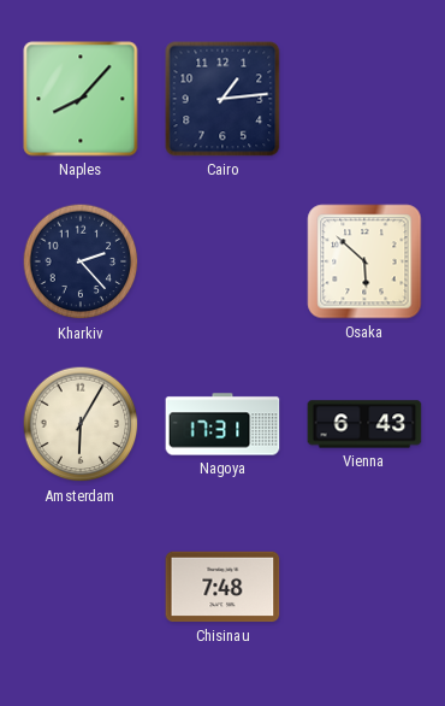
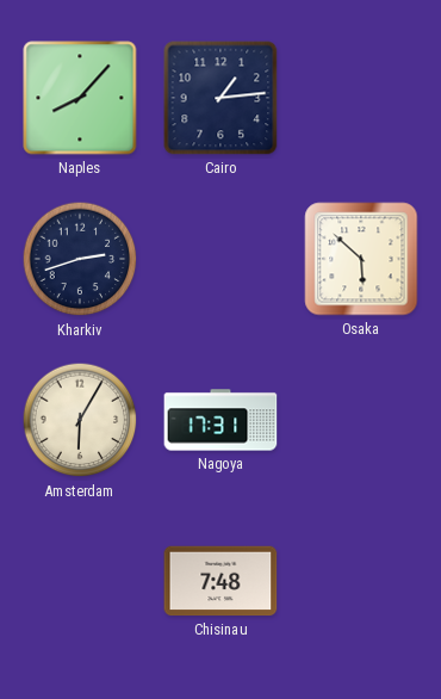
Kharkiv: 2:23 -> 2:42 (80, 259)
Vienna: 6:43 -> none (364, 424)
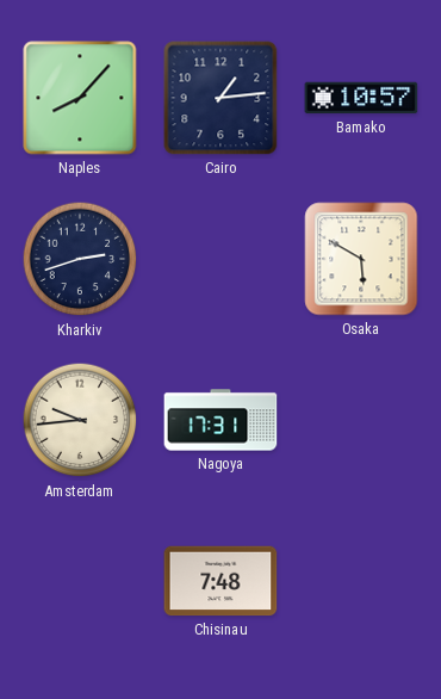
Bamako: none -> 10:57 (361, 98)
Osaka: 5:52 -> 5:50 (361, 259)
Amsterdam: 6:05 -> 9:44 (80, 420)
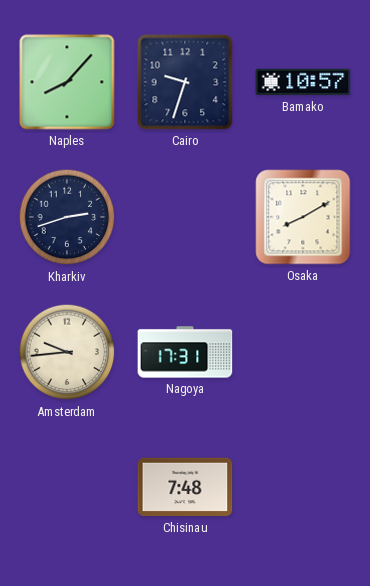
Cairo: 1:14 -> 9:33 (185, 82)
Osaka: 5:50 -> 8:10 (303, 217)
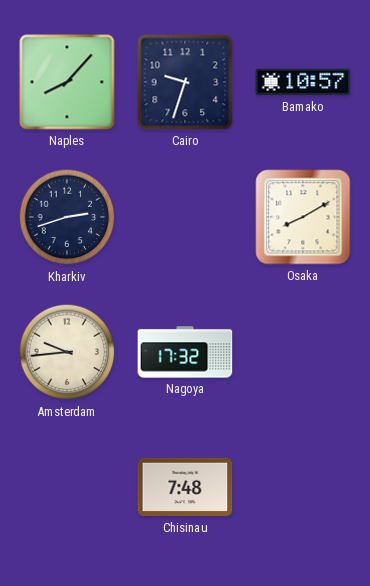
Nagoya: 17:31 -> 17:32 (185, 352)
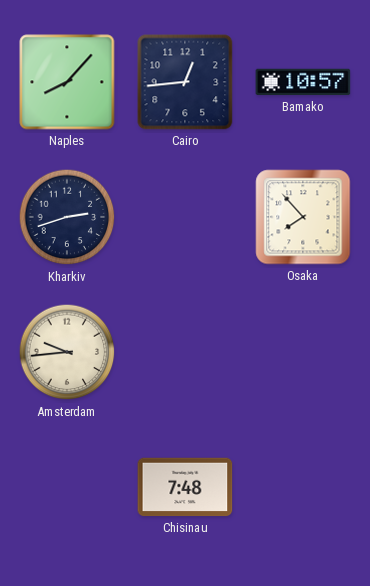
Cairo: 9:33 -> 12:44 (185, 82)
Osaka: 8:10 -> 7:53 (303, 217)
Nagoya: 17:32 -> none (185, 352)
